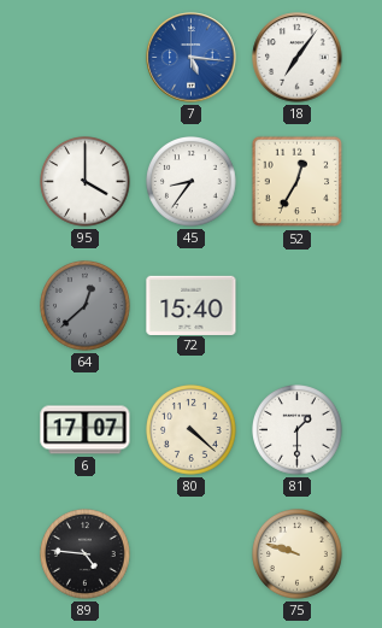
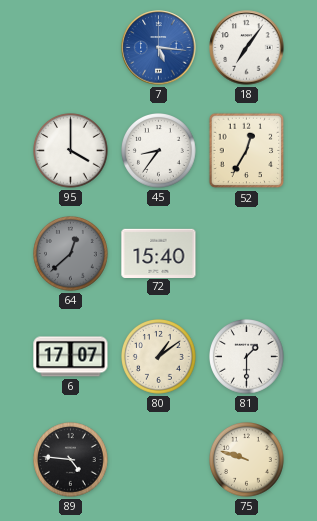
80: 4:22 -> 1:09 (159, 357)
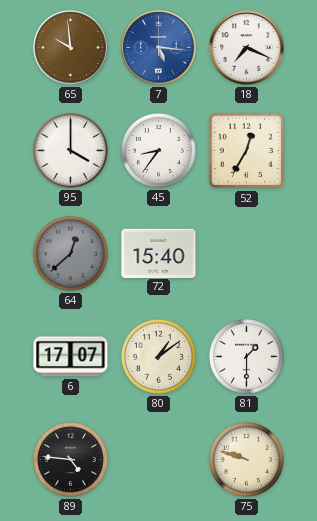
65: none -> 9:59 (71, 48)
18: 7:06 -> 7:19 (247, 48)
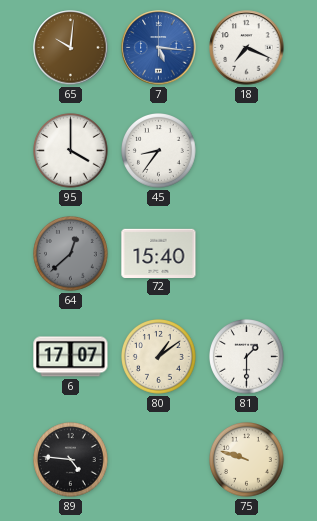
65: 9:59 -> 10:01 (71, 48)
52: 12:35 -> none (247, 151)
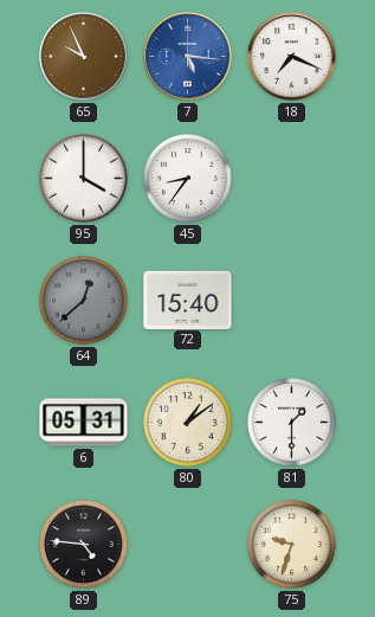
65: 10:01 -> 9:56 (84, 57)
6: 17:07 -> 05:31 (84, 423)
75: 9:48 -> 9:33 (292, 545)
